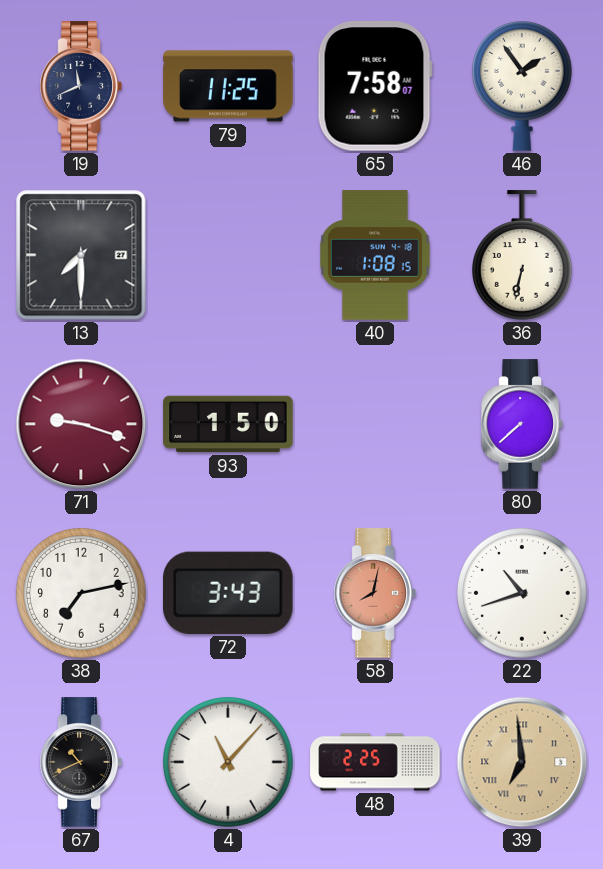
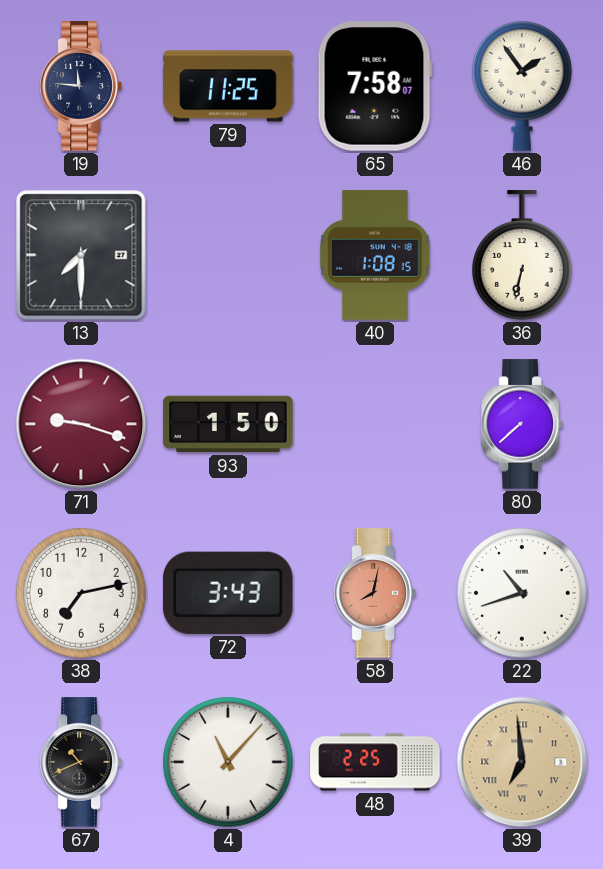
19: 11:41 -> 11:46 (81, 86)
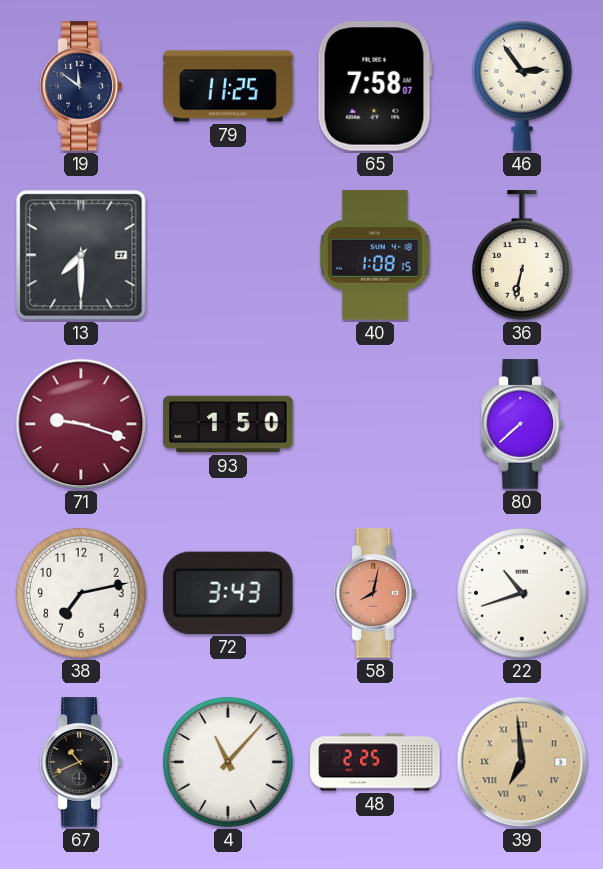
19: 11:46 -> 11:51 (81, 86)
46: 1:54 -> 2:54 (523, 87)
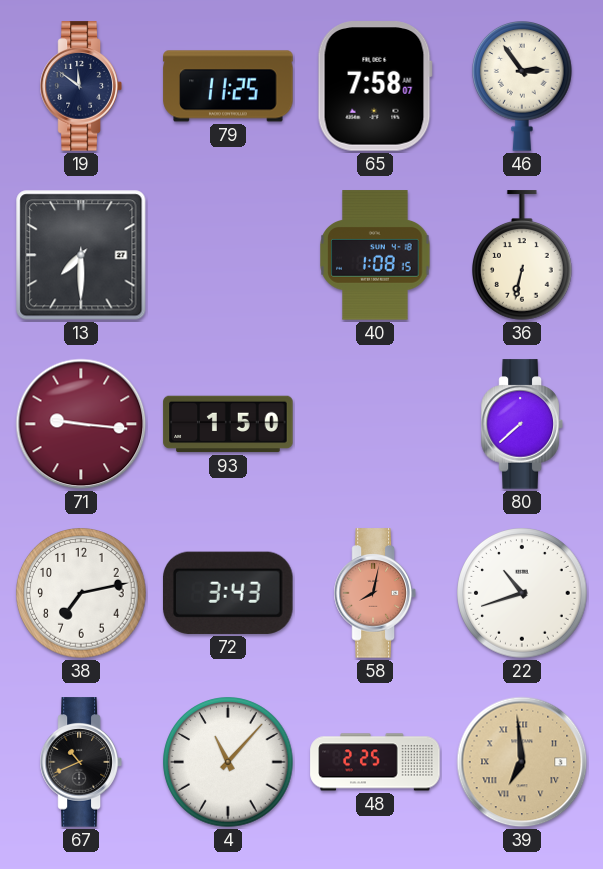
71: 9:18 -> 9:16 (81, 424)
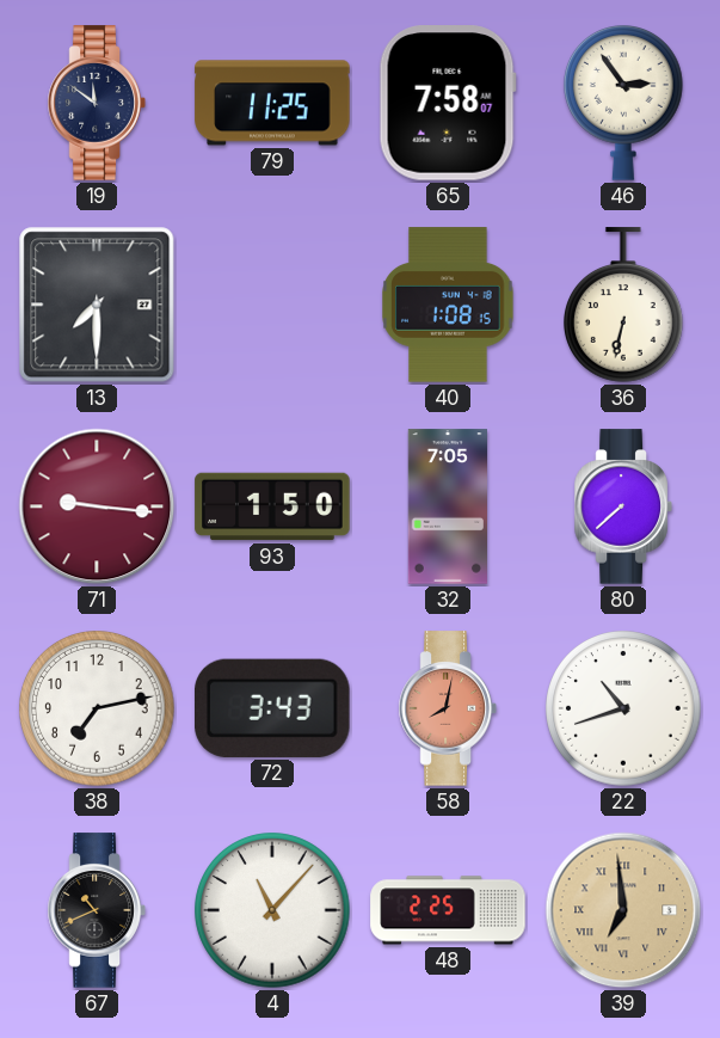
32: none -> 7:05 (447, 506)
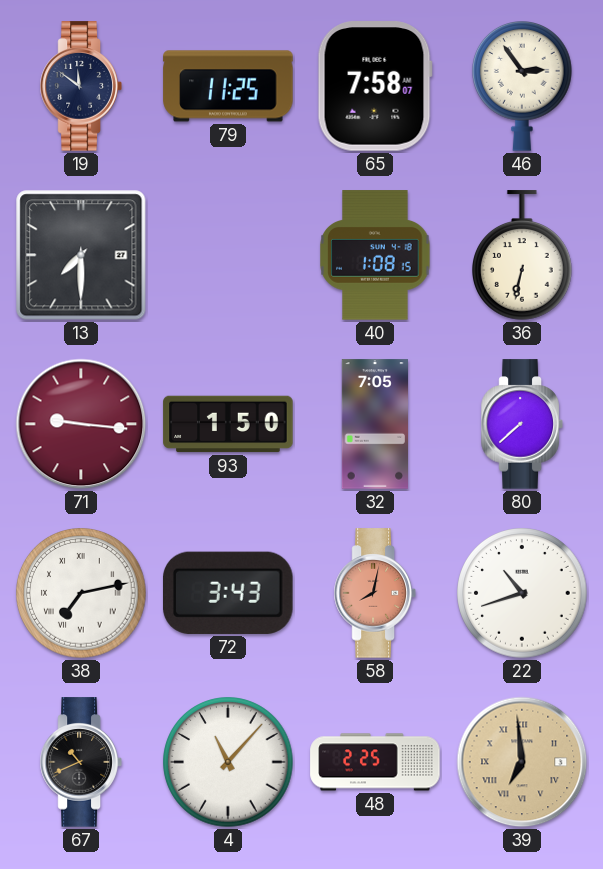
38 numerals: Arabic -> Roman (81, 593)
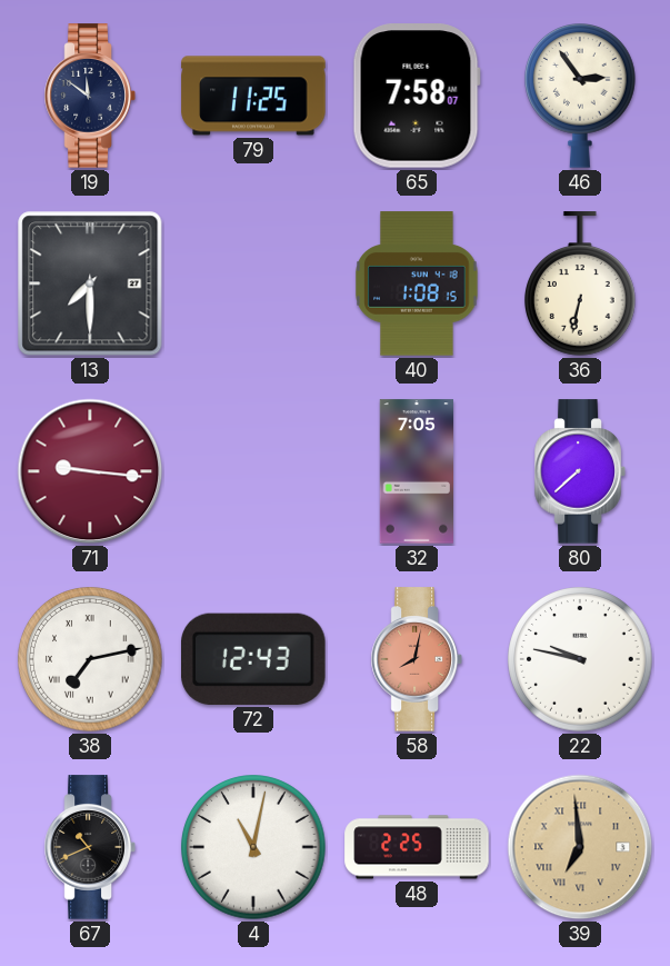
93: 1:50 -> none (228, 424)
72: 3:43 -> 12:43 (254, 659)
22: 10:42 -> 9:47 (580, 659)
4: 11:07 -> 11:02 (253, 847)
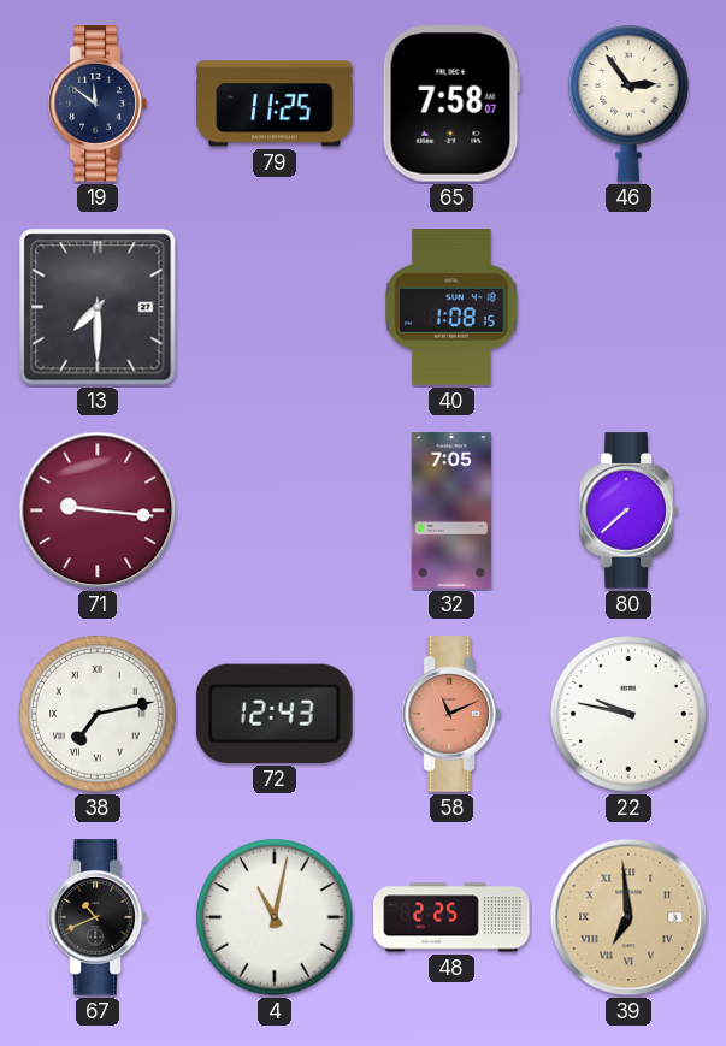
36: 6:32 -> none (581, 283)
58: 8:02 -> 11:11 (451, 714)
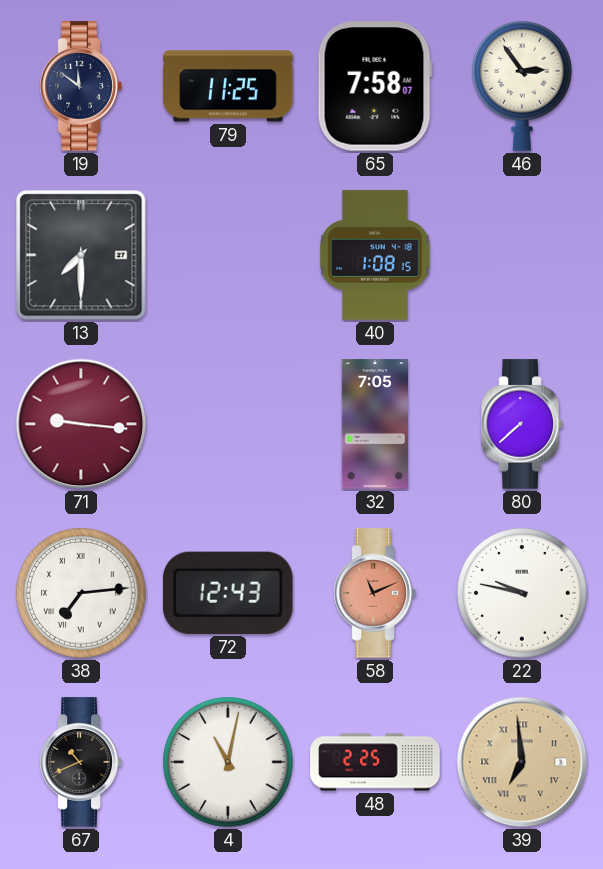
38: 7:13 -> 7:14 (81, 593)
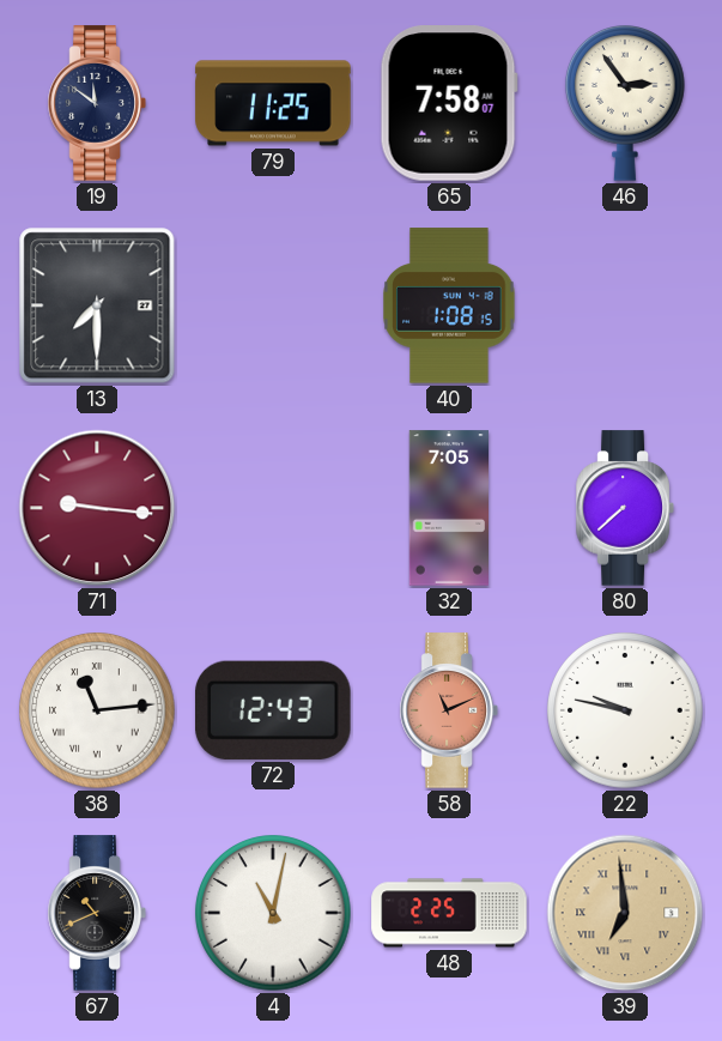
38: 7:14 -> 11:14 (97, 710)
